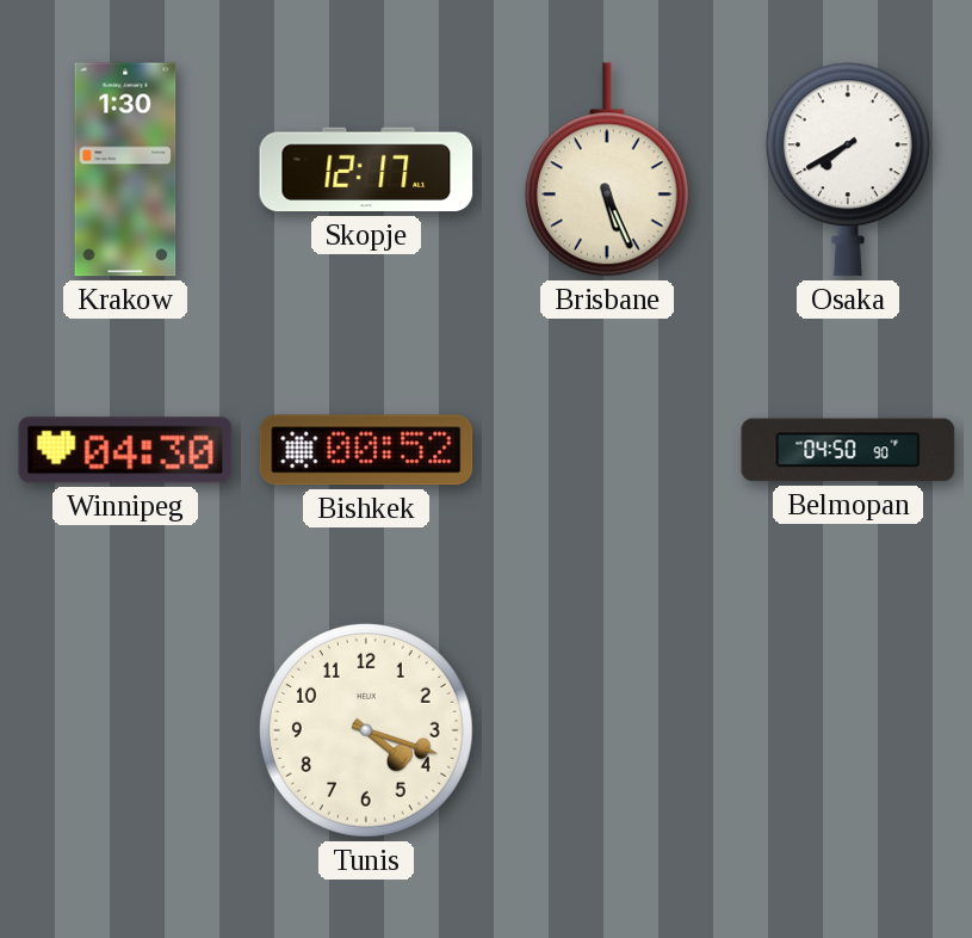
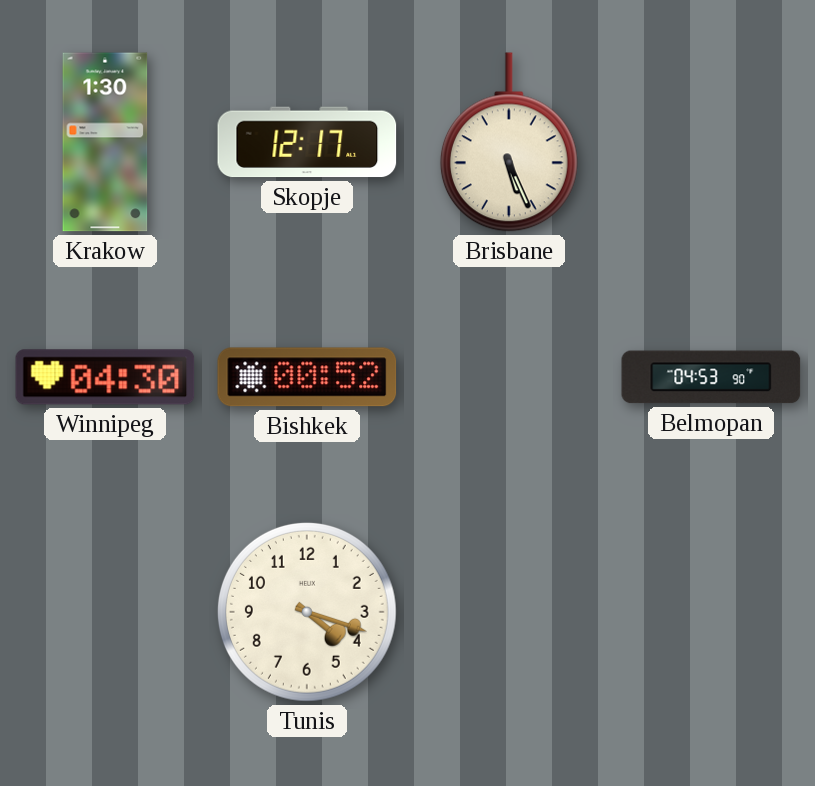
Osaka: 7:40 -> none (848, 169)
Belmopan: 04:50 -> 04:53 (711, 377)
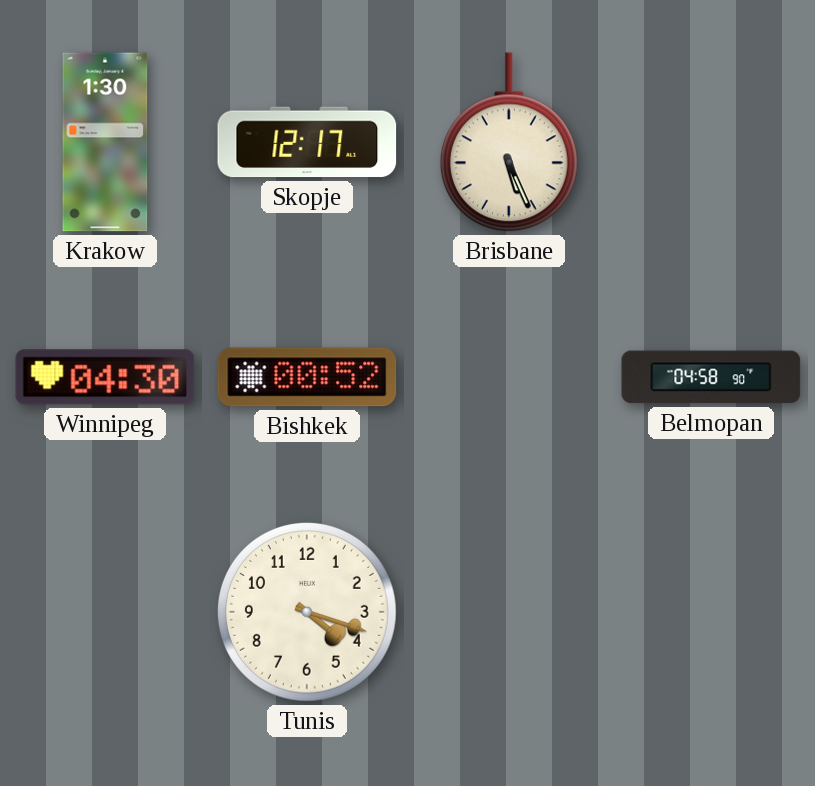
Belmopan: 04:53 -> 04:58 (711, 377)
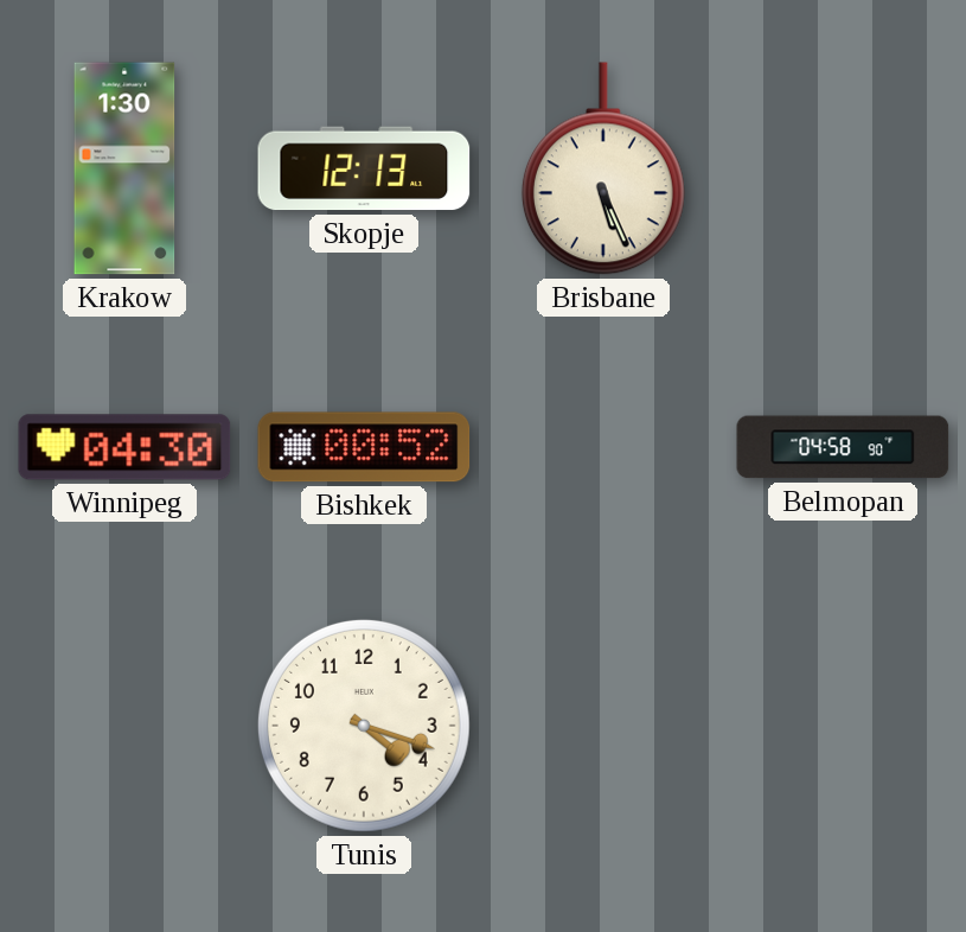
Skopje: 12:17 -> 12:13 (364, 168)
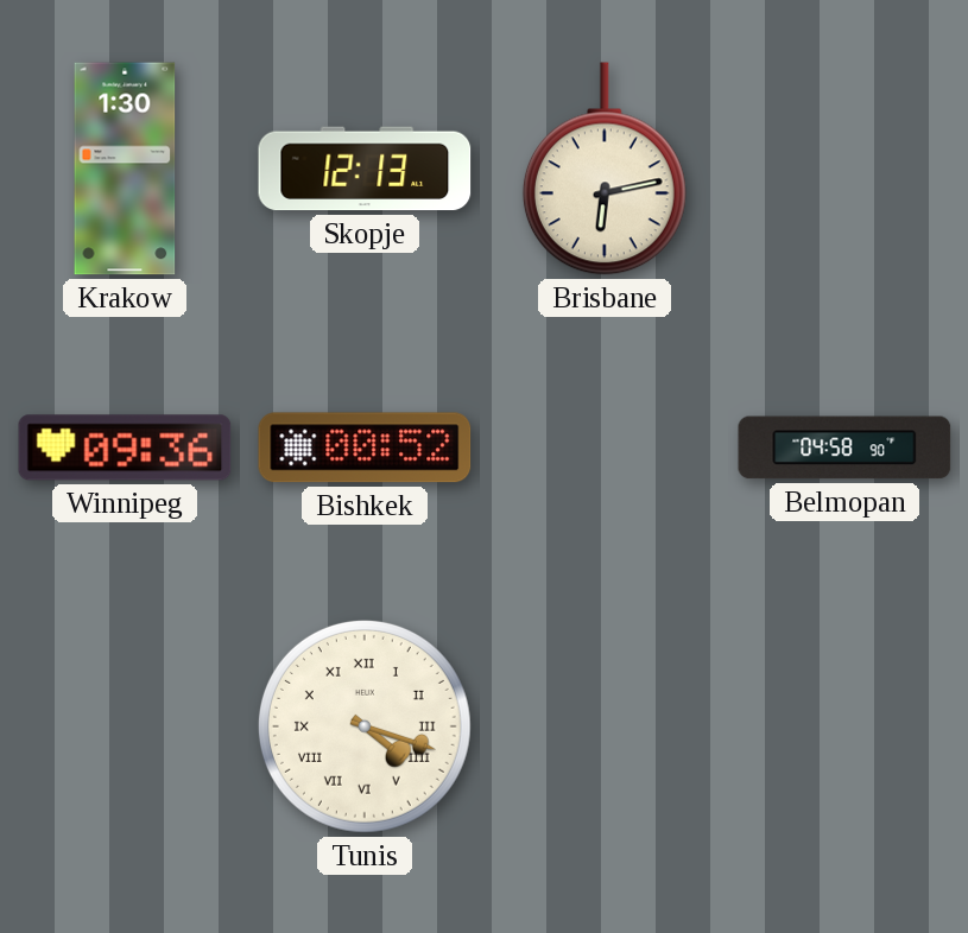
Brisbane: 5:26 -> 6:13 (605, 169)
Winnipeg: 04:30 -> 09:36 (125, 448)
Tunis numerals: Arabic -> Roman (365, 726)
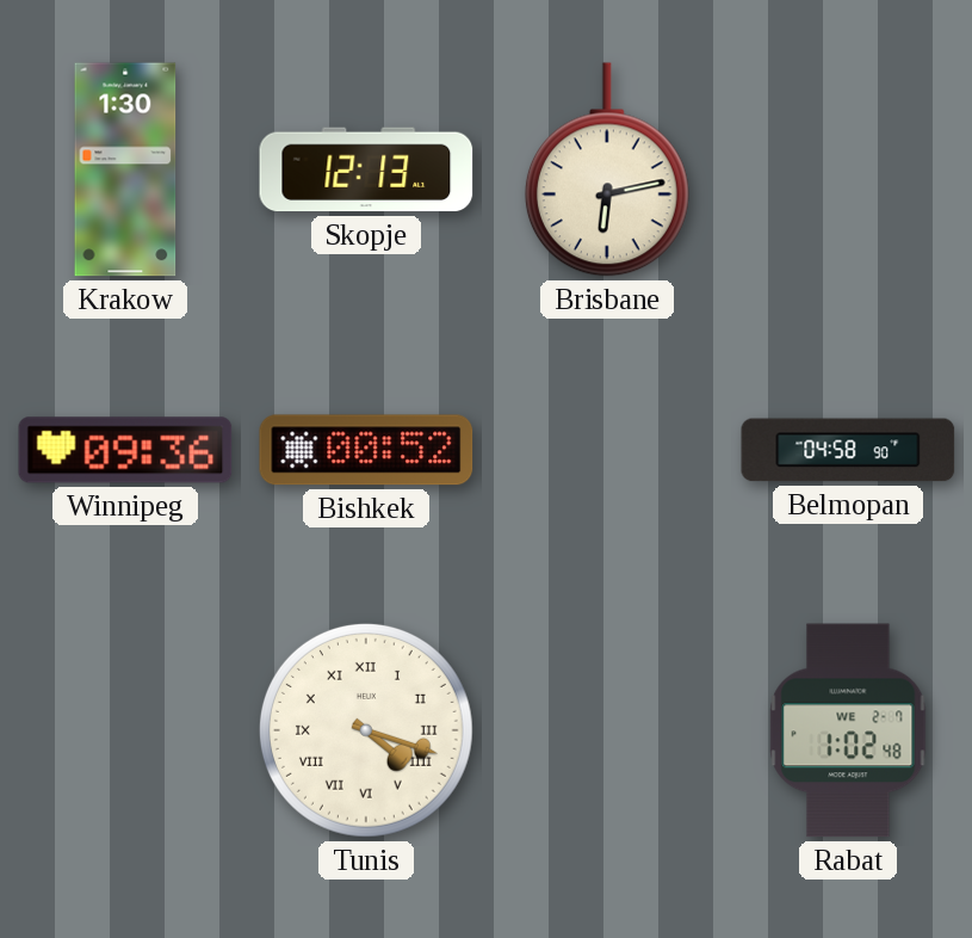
Rabat: none -> 1:02 (848, 730)
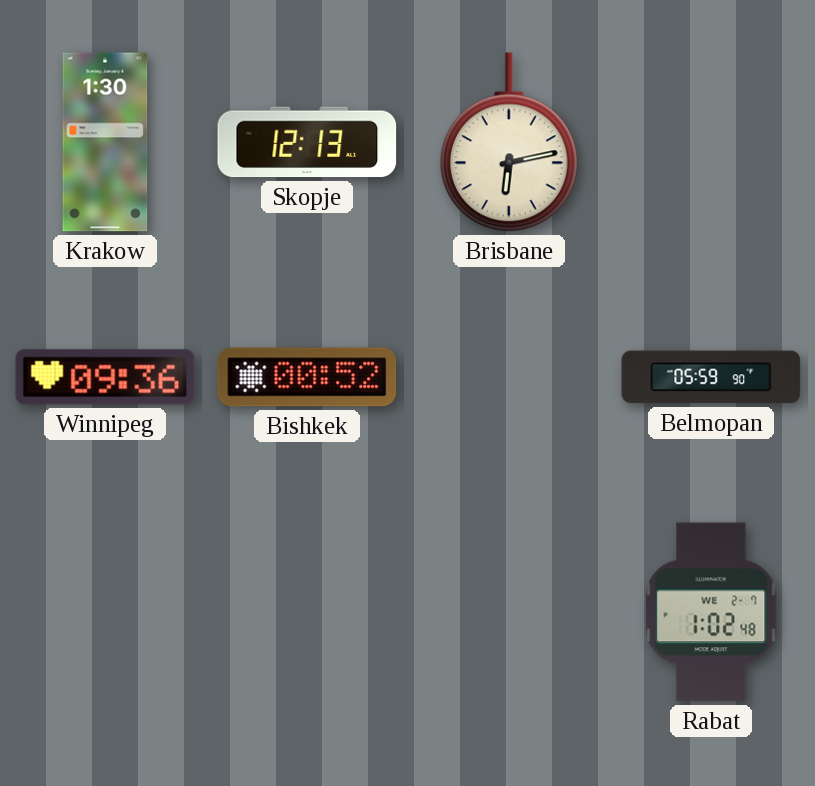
Belmopan: 04:58 -> 05:59 (711, 377)
Tunis: 4:18 -> none (366, 730)
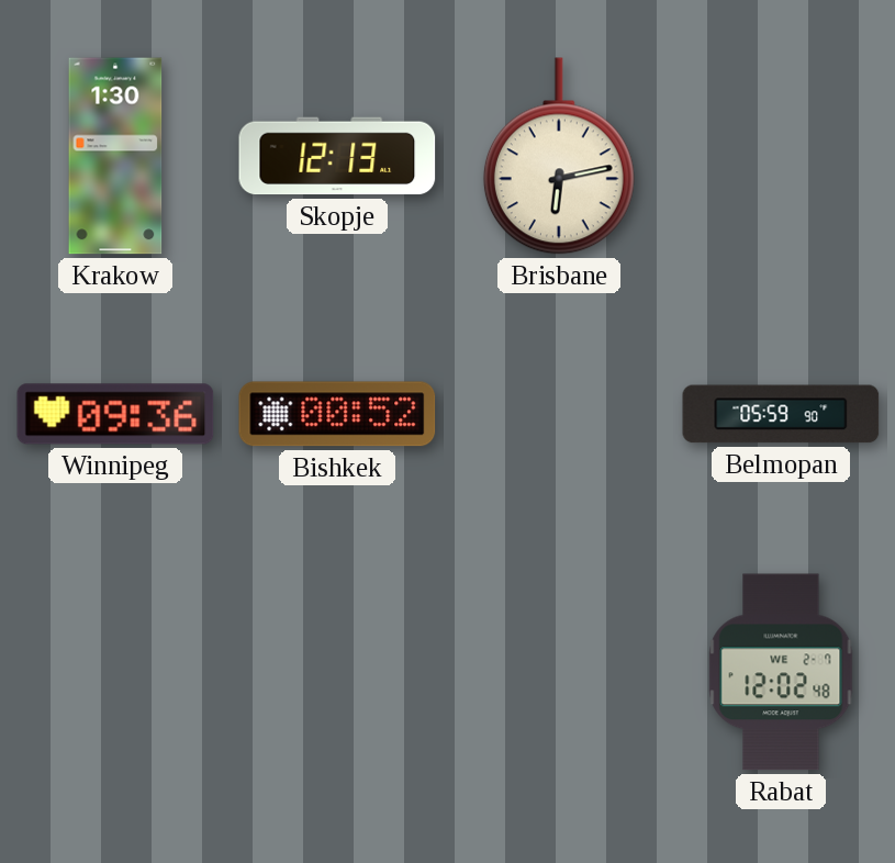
Rabat: 1:02 -> 12:02 (781, 672)
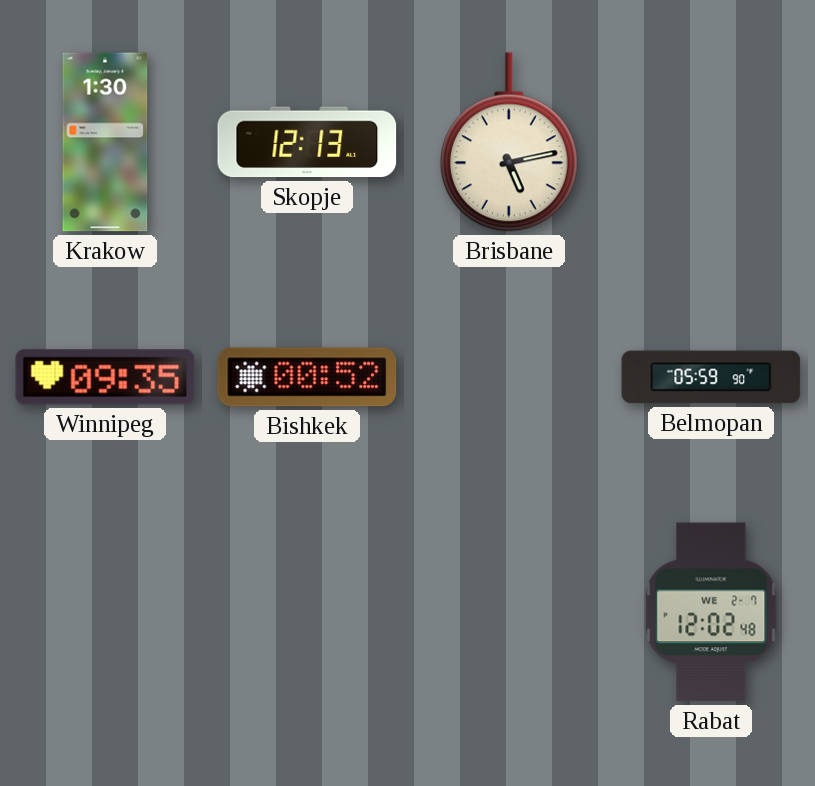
Brisbane: 6:13 -> 5:13 (509, 142)
Winnipeg: 09:36 -> 09:35 (105, 377)
